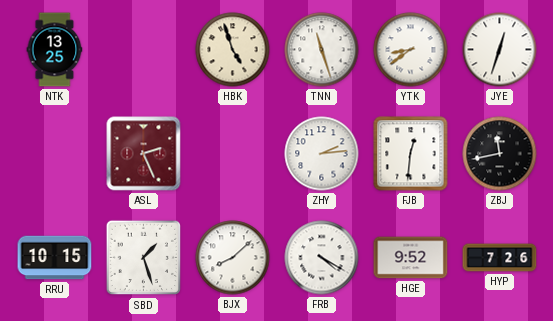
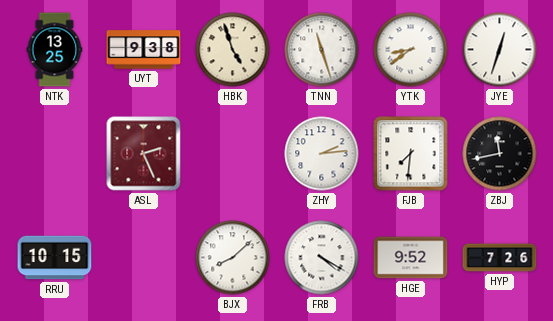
UYT: none -> 9:38 (144, 50)
FJB: 12:31 -> 7:31 (411, 154)
SBD: 1:27 -> none (144, 258)
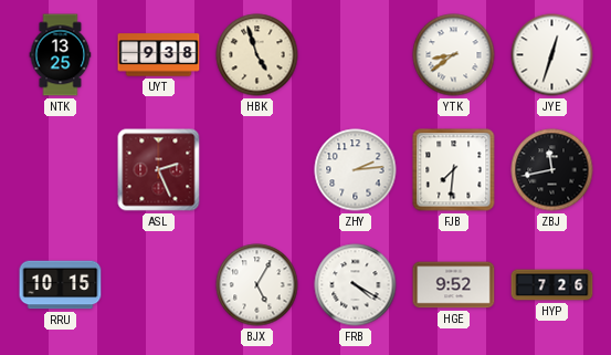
TNN: 11:27 -> none (322, 50)
BJX: 8:08 -> 5:05 (257, 285)
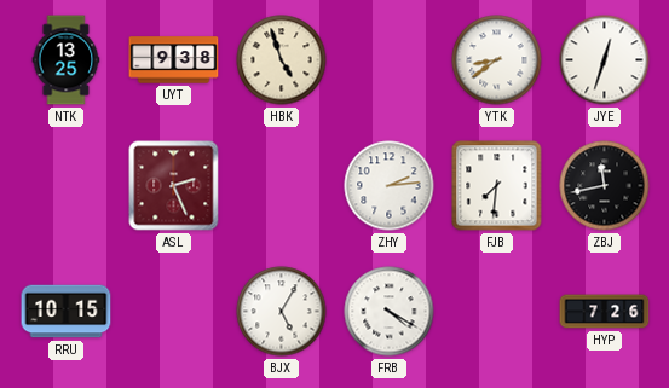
HGE: 9:52 -> none (454, 285)
